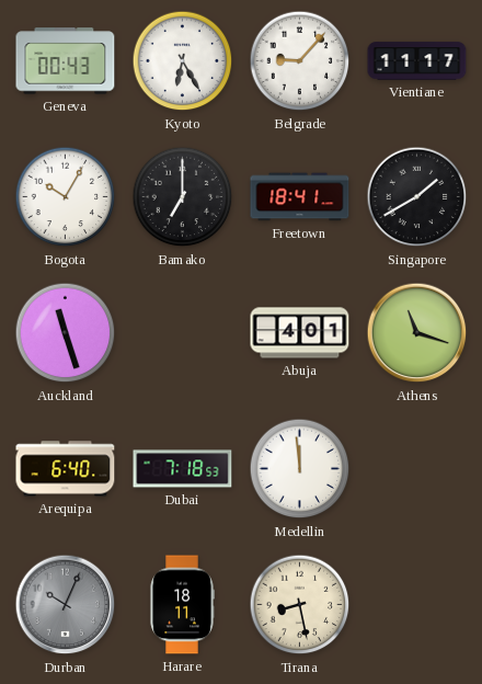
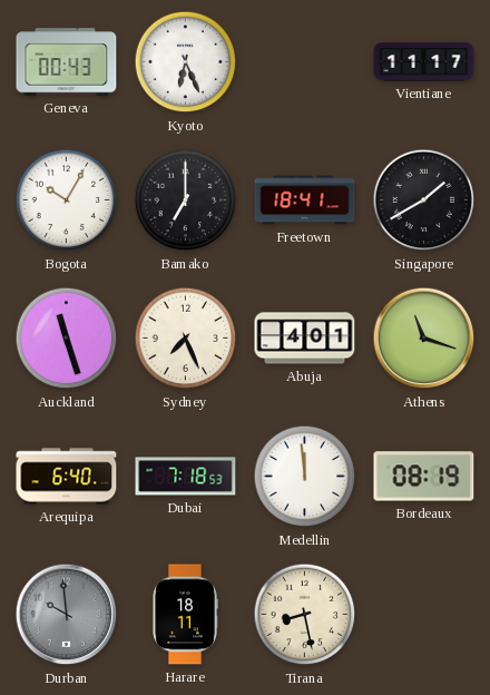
Kyoto: 6:25 -> 6:26 (186, 62)
Belgrade: 9:07 -> none (300, 61)
Sydney: none -> 7:26 (186, 339)
Bordeaux: none -> 08:19 (424, 477)
Durban: 10:04 -> 9:59 (67, 615)
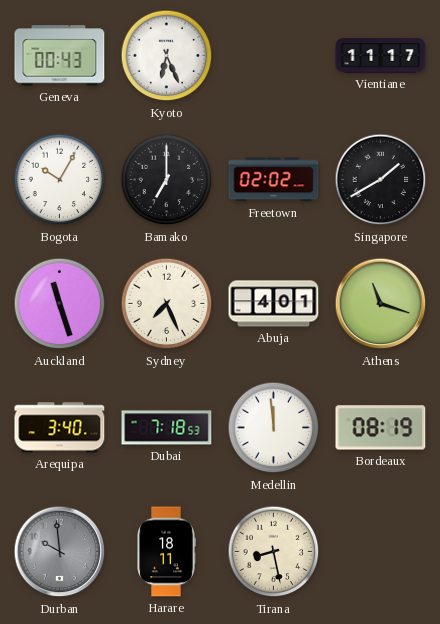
Freetown: 18:41 -> 02:02 (274, 180)
Arequipa: 6:40 -> 3:40 (60, 428)
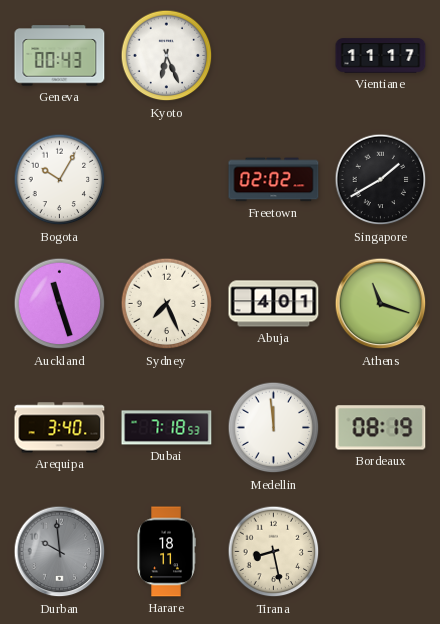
Bamako: 7:00 -> none (167, 180)
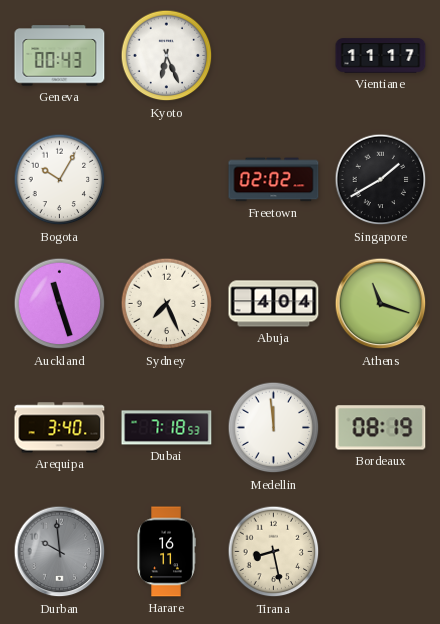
Abuja: 4:01 -> 4:04 (274, 304)
Harare: 18:11 -> 16:11 (166, 552)
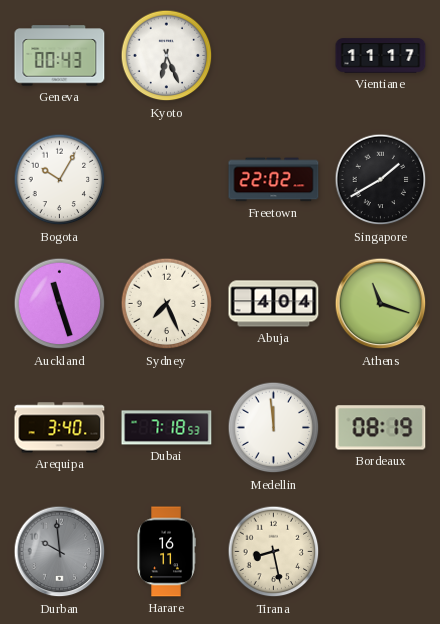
Freetown: 02:02 -> 22:02 (274, 180)
